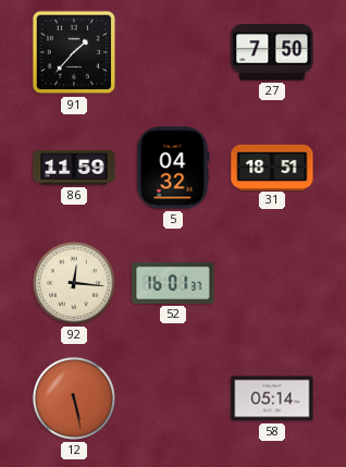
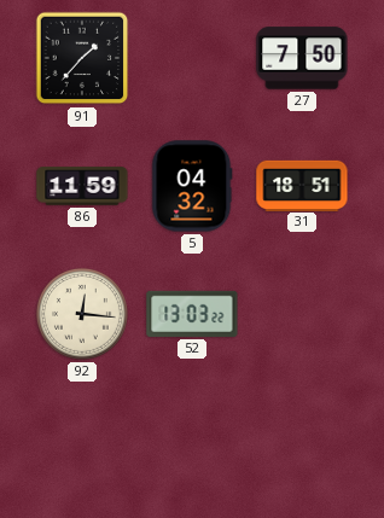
52: 16:01 -> 13:03 (192, 314)
12: 5:28 -> none (74, 398)
58: 05:14 -> none (272, 398)
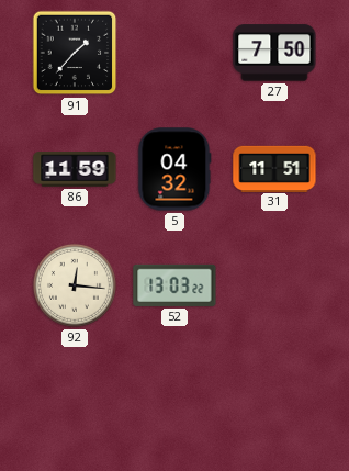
31: 18:51 -> 11:51 (274, 168)
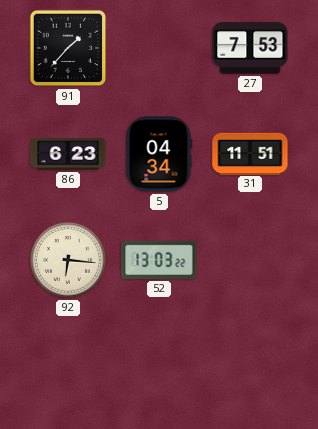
27: 7:50 -> 7:53 (250, 48)
86: 11:59 -> 6:23 (68, 154)
5: 04:32 -> 04:34 (159, 154)
92: 12:16 -> 6:16 (68, 260)
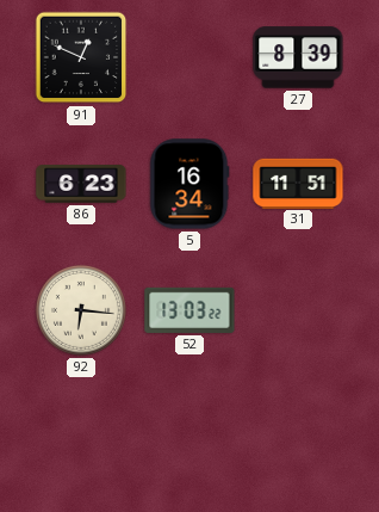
91: 1:37 -> 12:49 (81, 57)
27: 7:53 -> 8:39 (298, 57)
5: 04:34 -> 16:34 (189, 184)
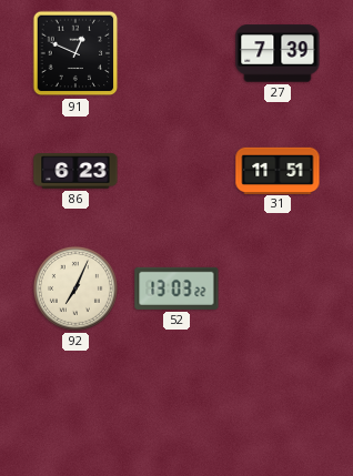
27: 8:39 -> 7:39 (278, 53)
5: 16:34 -> none (189, 184)
92: 6:16 -> 7:04 (75, 288)
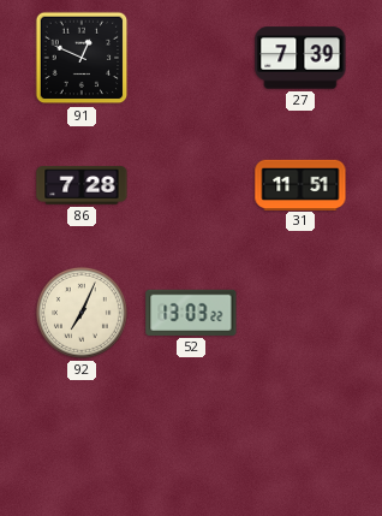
86: 6:23 -> 7:28 (82, 185)
